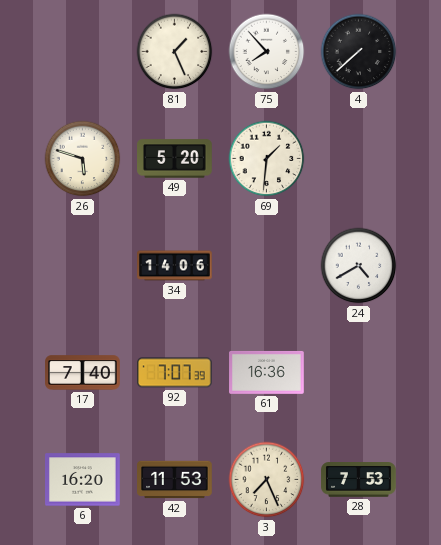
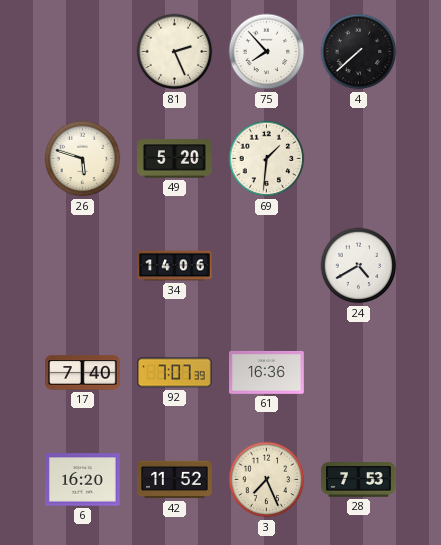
81: 1:26 -> 2:26 (175, 52)
42: 11:53 -> 11:52 (175, 480)
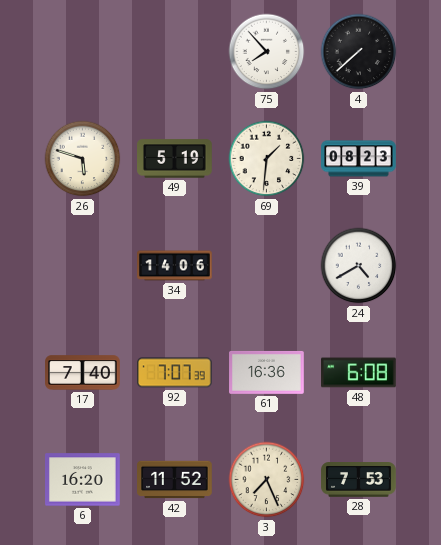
81: 2:26 -> none (175, 52)
49: 5:20 -> 5:19 (175, 159)
39: none -> 08:23 (359, 159)
48: none -> 6:08 (359, 373)
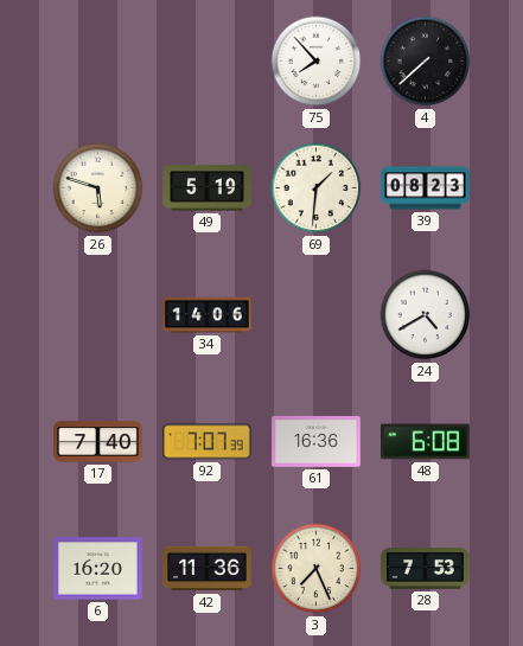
42: 11:52 -> 11:36 (208, 569)
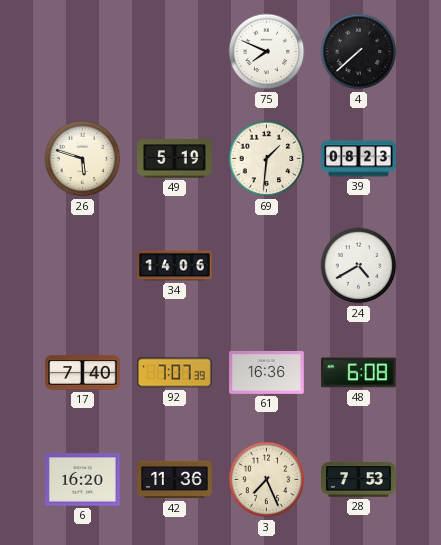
75: 7:53 -> 7:49 (267, 52)
